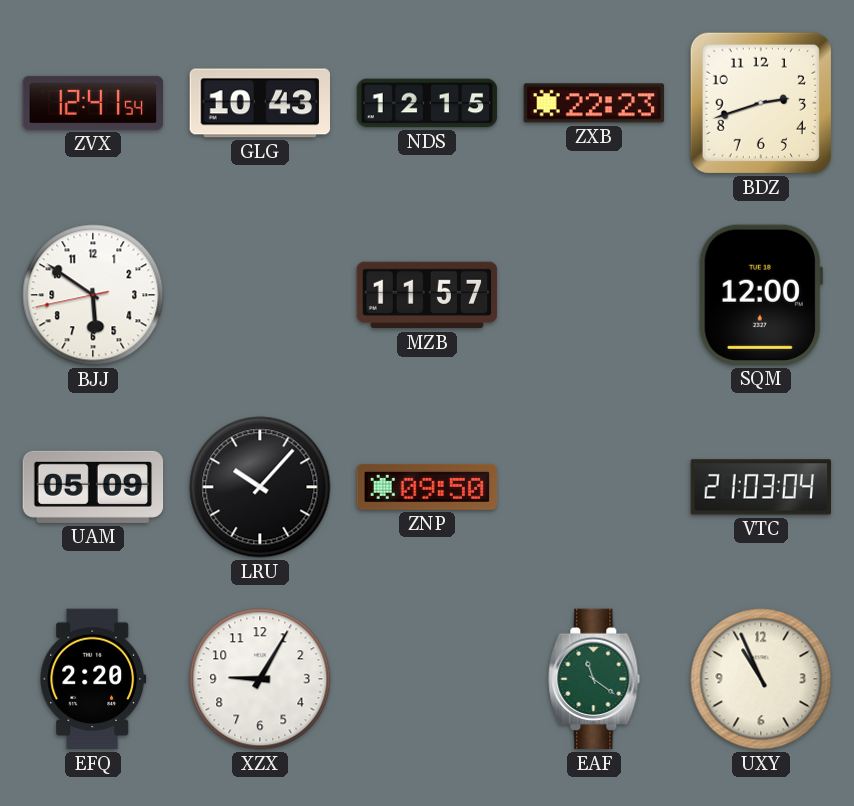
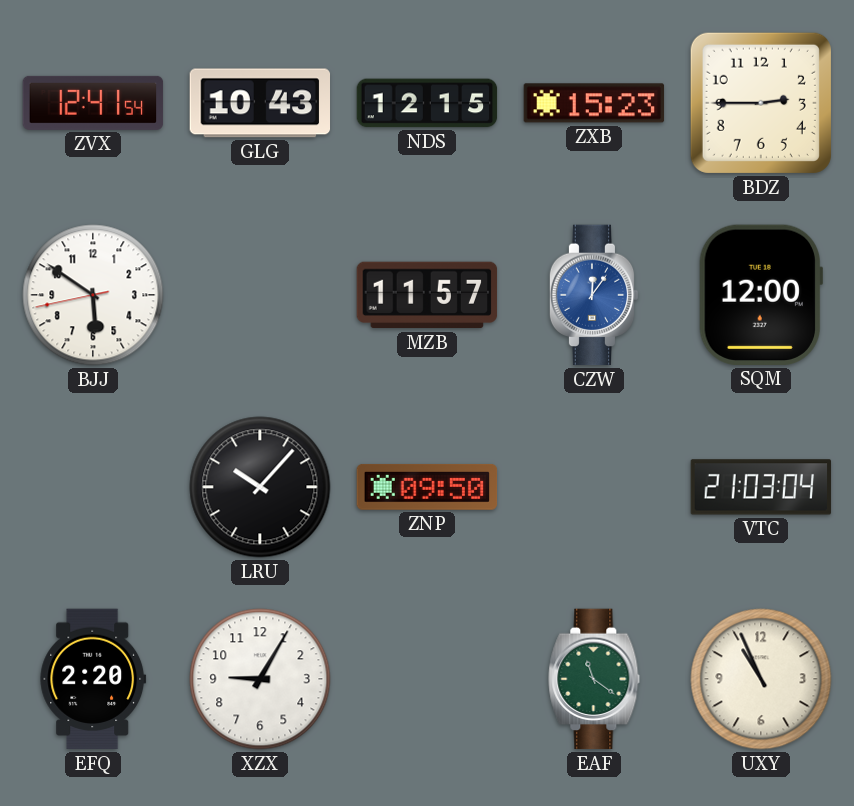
ZXB: 22:23 -> 15:23 (594, 103)
BDZ: 2:42 -> 2:45 (761, 103)
CZW: none -> 12:06 (594, 295)
UAM: 05:09 -> none (93, 487)
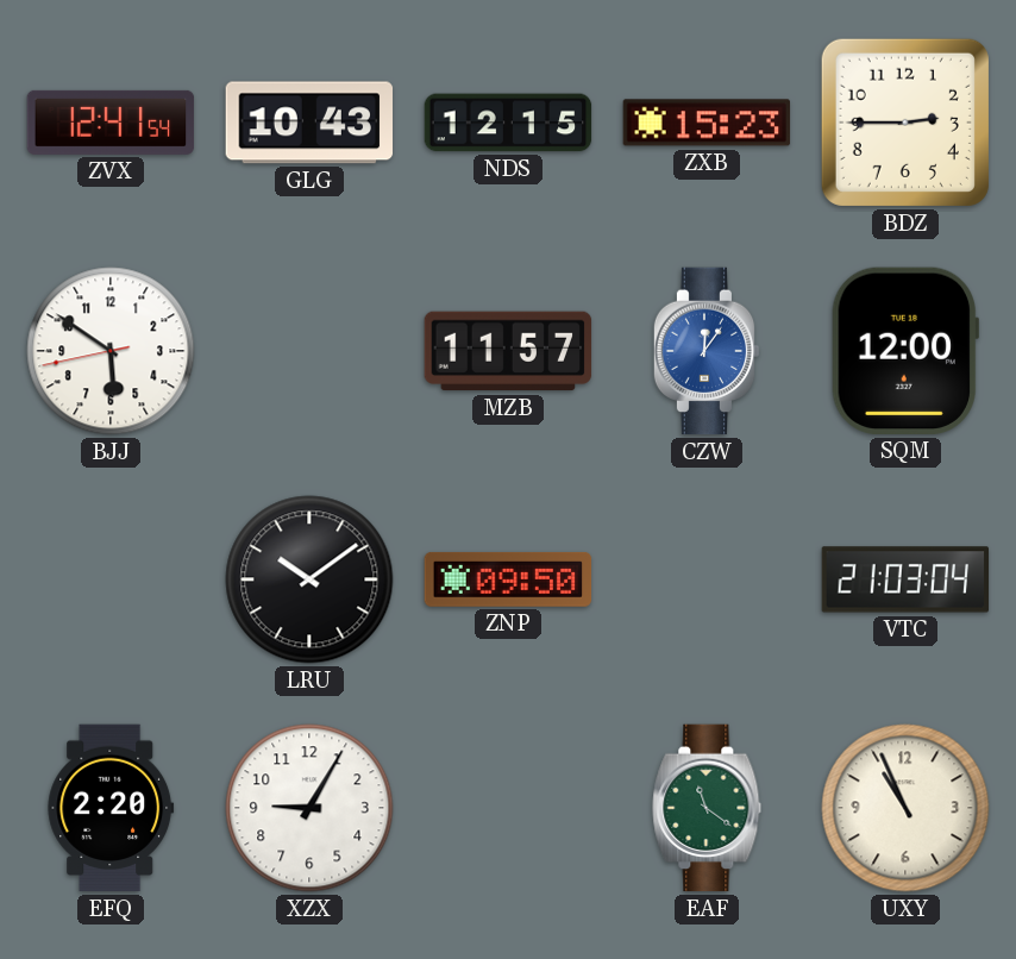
LRU: 10:07 -> 10:09 (309, 579)
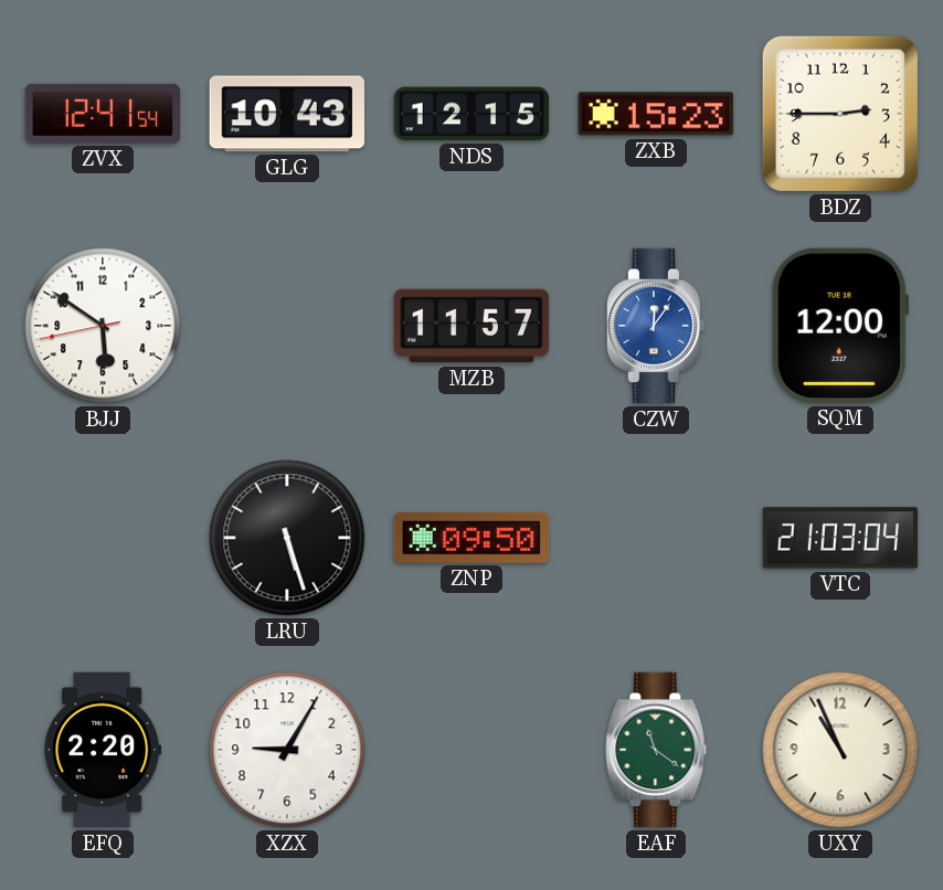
LRU: 10:09 -> 5:27 (287, 538)
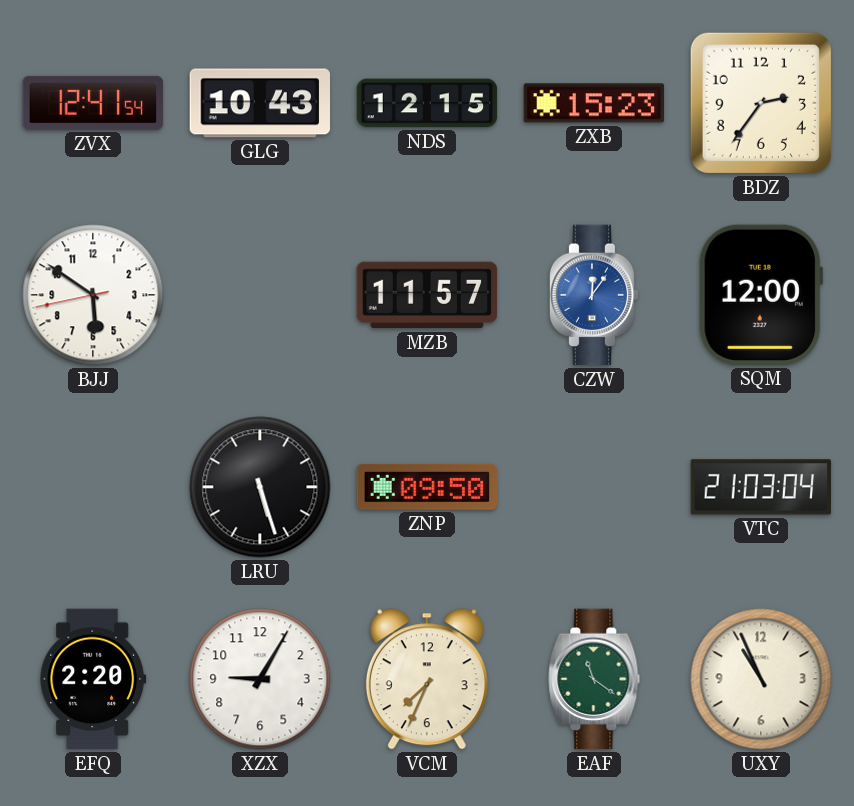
BDZ: 2:45 -> 2:36 (761, 103)
VCM: none -> 7:34 (427, 679)
